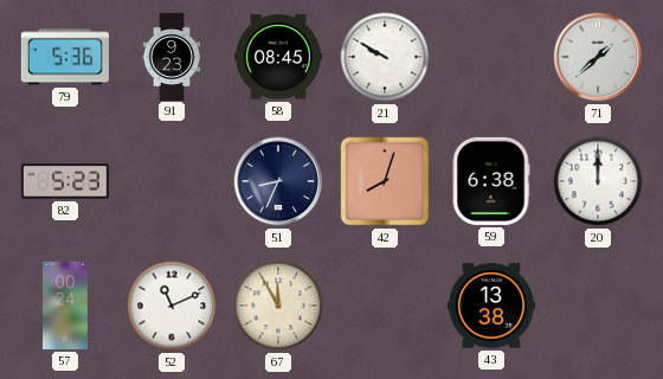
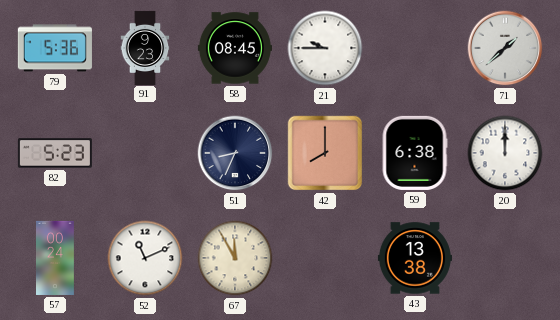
21: 9:50 -> 9:45 (325, 48)
42: 8:03 -> 8:00 (325, 153)
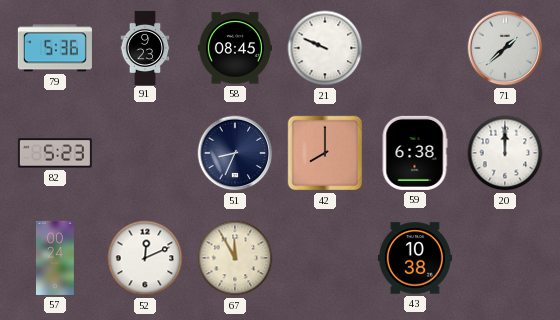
21: 9:45 -> 9:49 (325, 48)
52: 11:11 -> 12:11 (145, 258)
43: 13:38 -> 10:38 (415, 258)
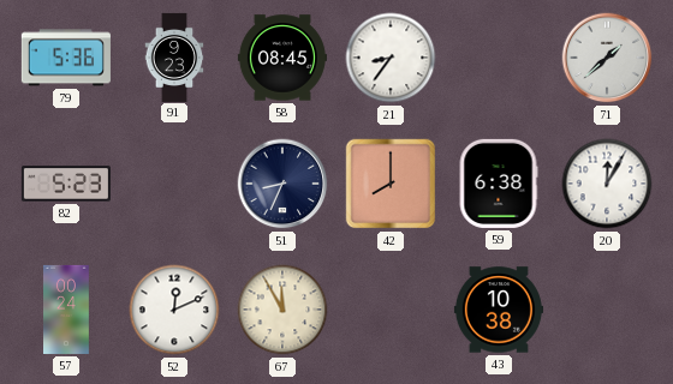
21: 9:49 -> 8:36 (391, 58)
20: 12:00 -> 12:05 (607, 184)
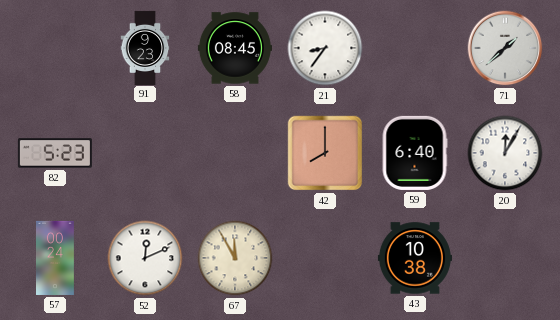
79: 5:36 -> none (66, 58)
51: 8:34 -> none (282, 184)
59: 6:38 -> 6:40 (415, 153)
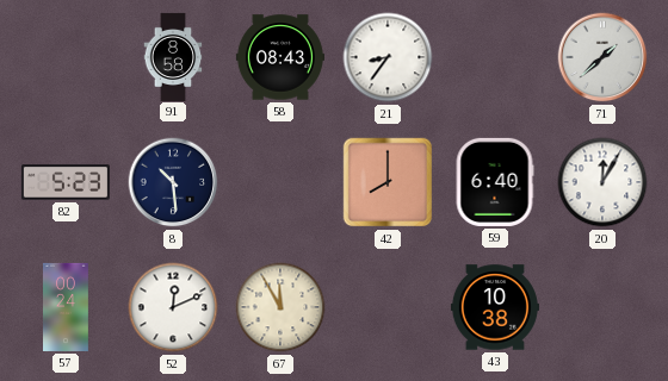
91: 9:23 -> 8:58 (173, 56)
58: 08:45 -> 08:43 (280, 57)
8: none -> 10:29 (173, 182)
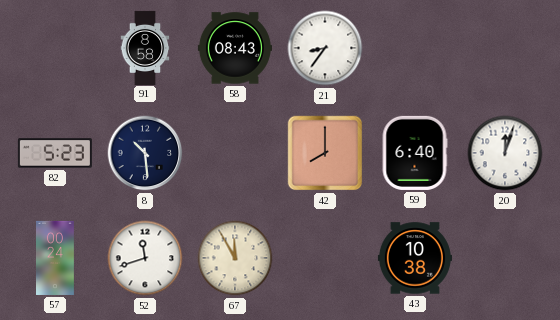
71: 1:38 -> none (602, 57)
20: 12:05 -> 12:03 (505, 153)
52: 12:11 -> 11:42 (145, 258)
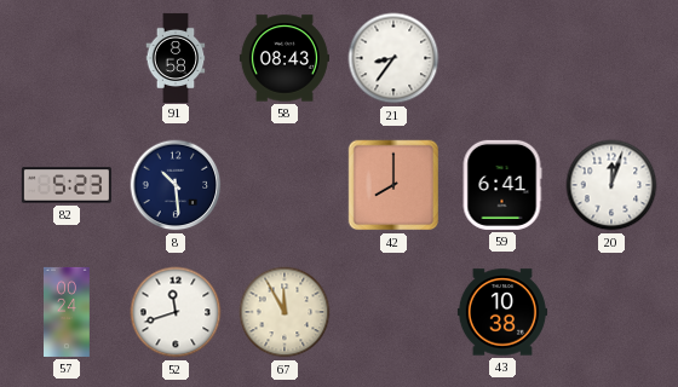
59: 6:40 -> 6:41 (502, 185)
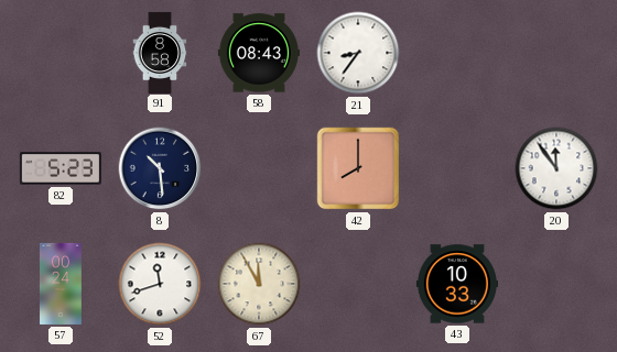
59: 6:41 -> none (502, 185)
20: 12:03 -> 11:54 (556, 168)
43: 10:38 -> 10:33 (457, 284)
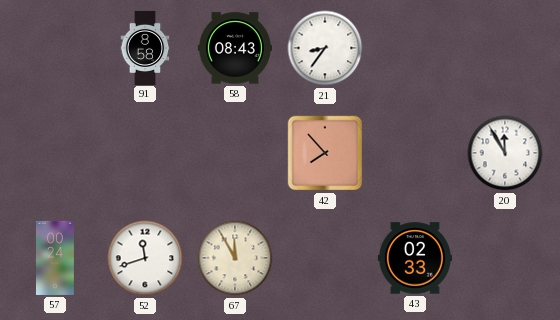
82: 5:23 -> none (61, 168)
8: 10:29 -> none (160, 168)
42: 8:00 -> 7:53 (325, 153)
20: 11:54 -> 11:55 (505, 153)
43: 10:33 -> 02:33 (415, 258)
